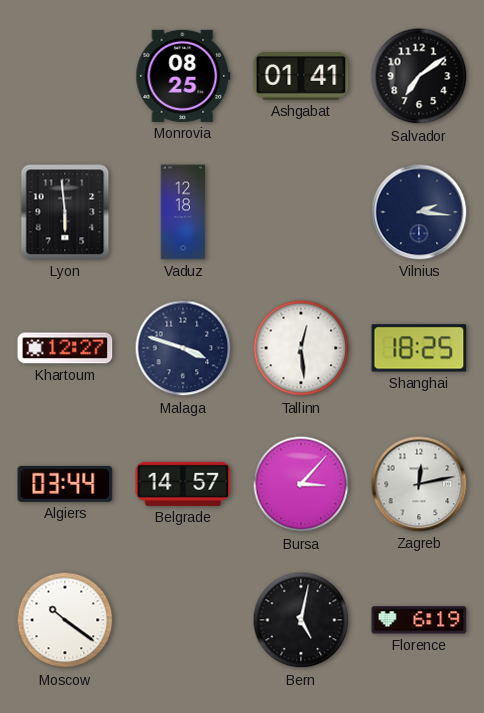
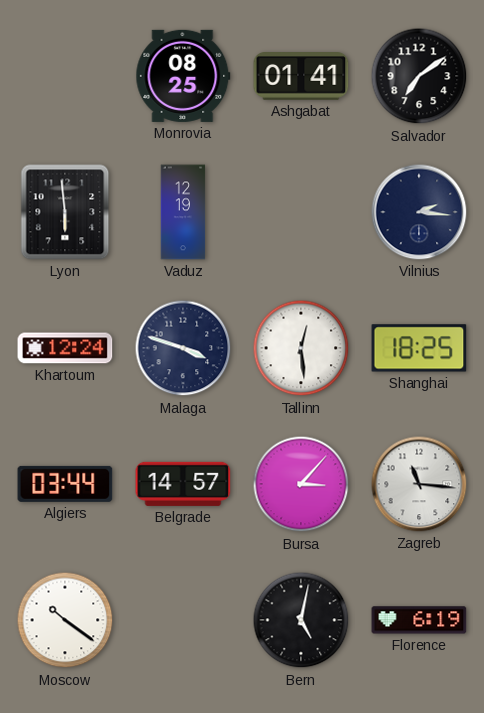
Vaduz: 12:18 -> 12:19 (183, 212)
Khartoum: 12:27 -> 12:24 (65, 348)
Zagreb: 12:13 -> 11:16 (419, 484)
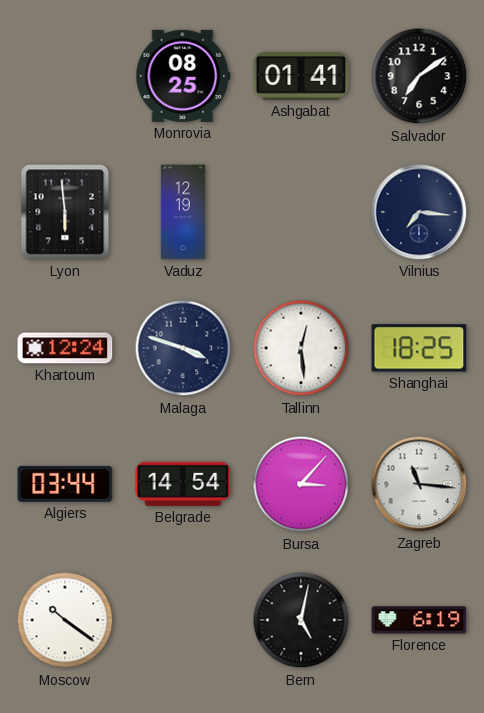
Vilnius: 2:16 -> 7:16 (419, 212)
Belgrade: 14:57 -> 14:54 (183, 484)
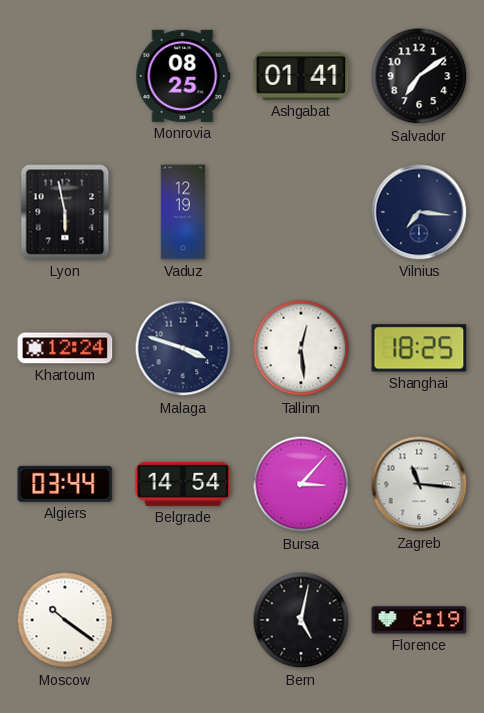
Lyon: 5:59 -> 5:58 (65, 212)
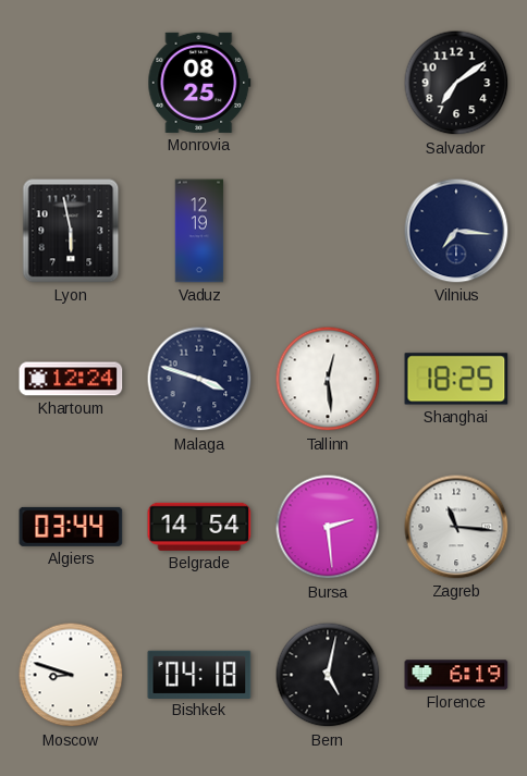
Ashgabat: 01:41 -> none (301, 76)
Bursa: 3:07 -> 2:29 (328, 527)
Moscow: 10:21 -> 8:48 (71, 675)
Bishkek: none -> 04:18 (199, 674)
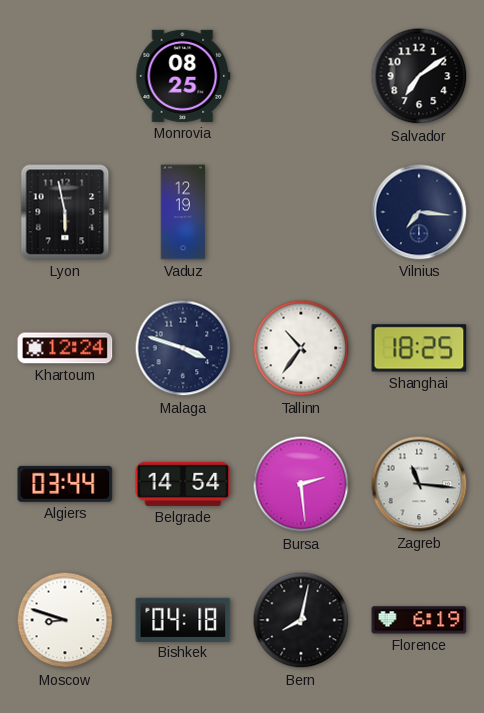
Tallinn: 12:29 -> 10:36 (301, 348)
Bern: 5:02 -> 8:02 (301, 620)
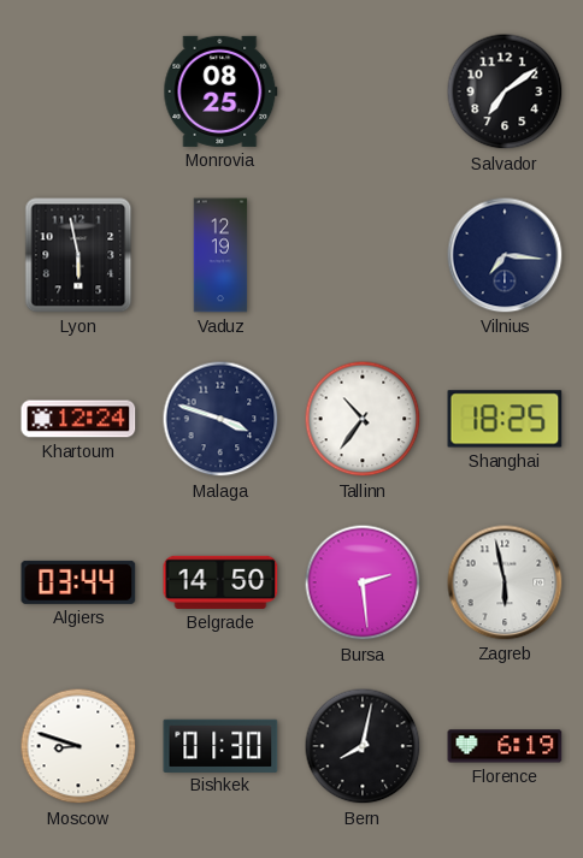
Belgrade: 14:54 -> 14:50 (220, 582)
Zagreb: 11:16 -> 5:58 (505, 582)
Bishkek: 04:18 -> 01:30 (220, 745)
